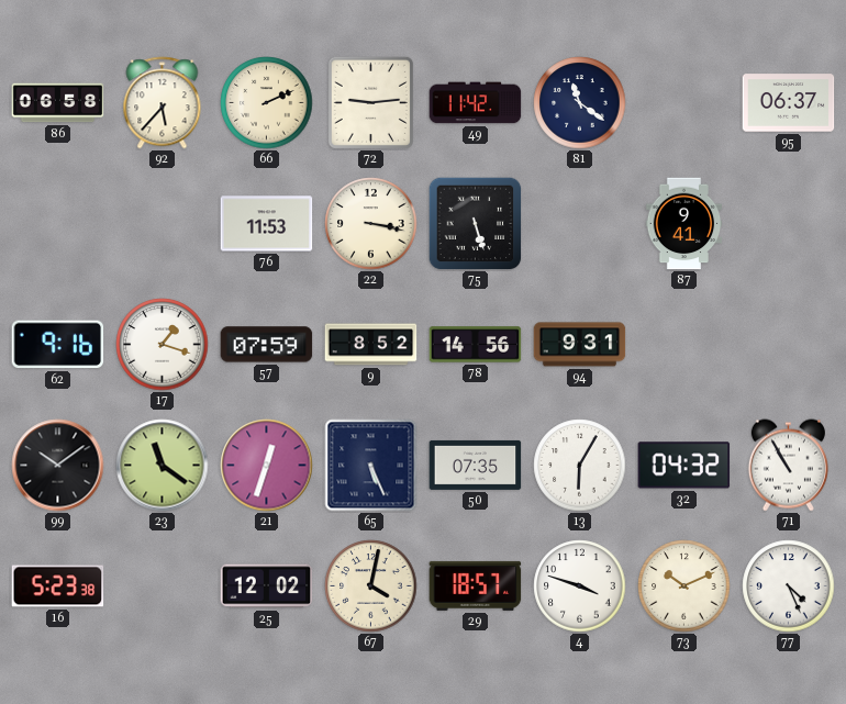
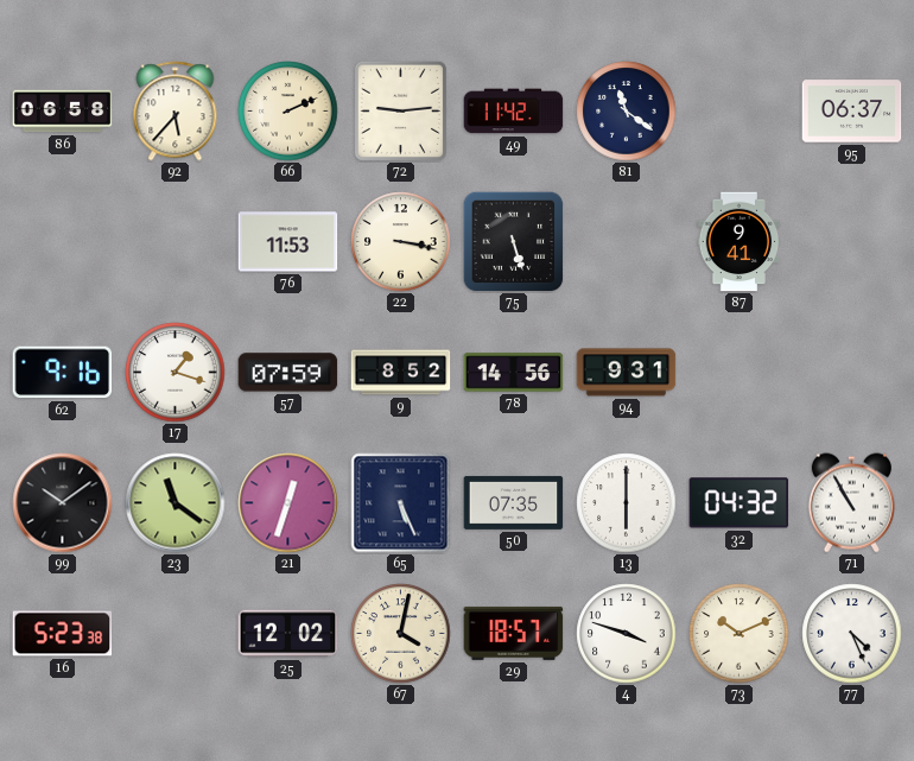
13: 6:05 -> 6:00 (627, 503)
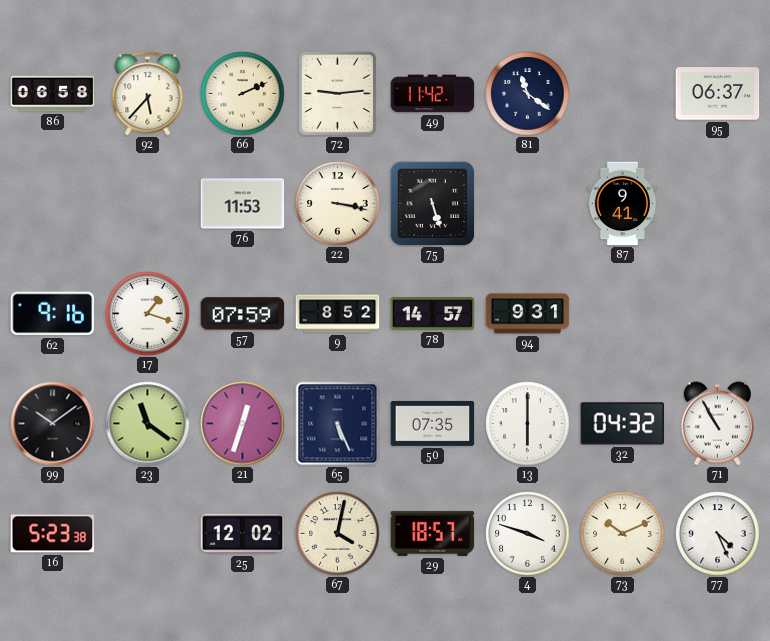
78: 14:56 -> 14:57 (433, 314)
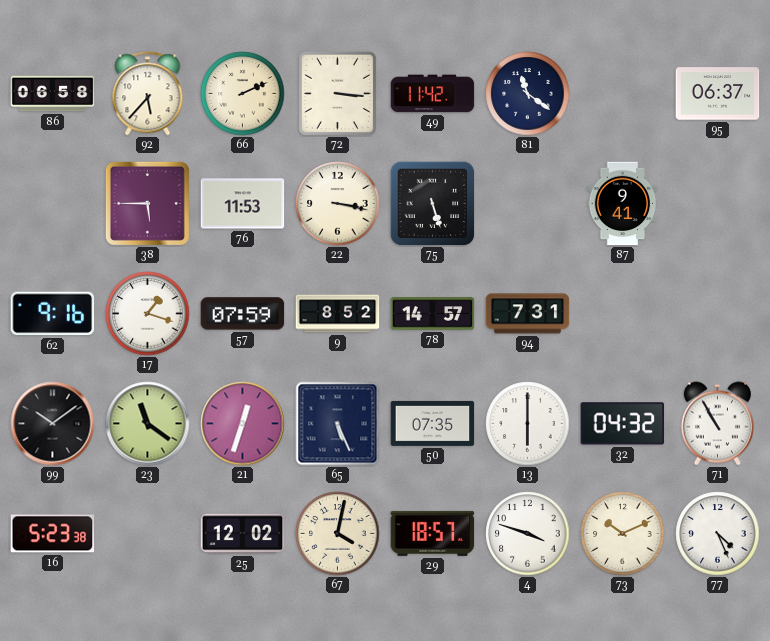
72: 9:14 -> 3:16 (337, 93)
38: none -> 5:45 (147, 203)
94: 9:31 -> 7:31 (528, 314)
